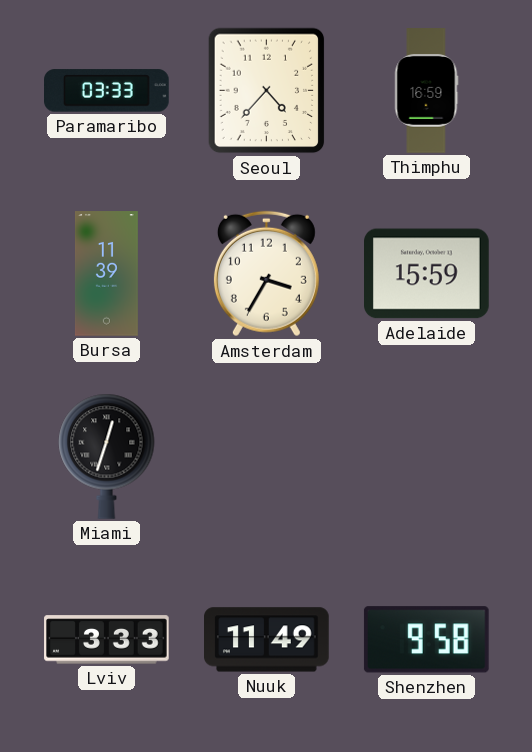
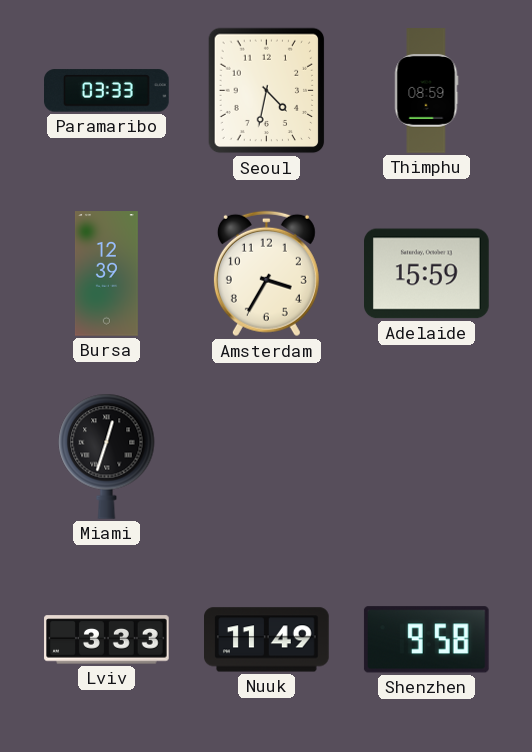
Seoul: 4:37 -> 4:32 (267, 91)
Thimphu: 16:59 -> 08:59 (427, 91)
Bursa: 11:39 -> 12:39 (106, 274)
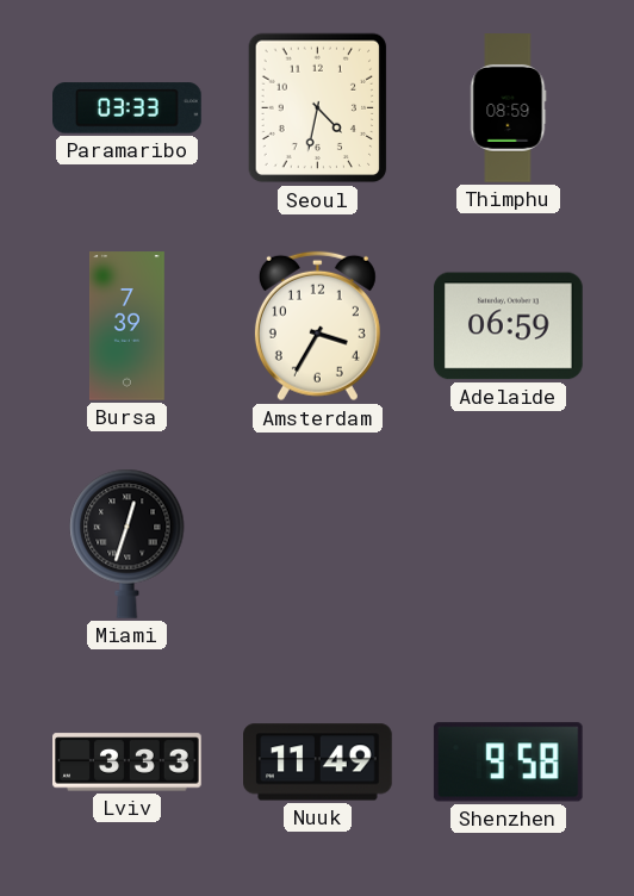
Bursa: 12:39 -> 7:39 (126, 326)
Adelaide: 15:59 -> 06:59 (509, 326)
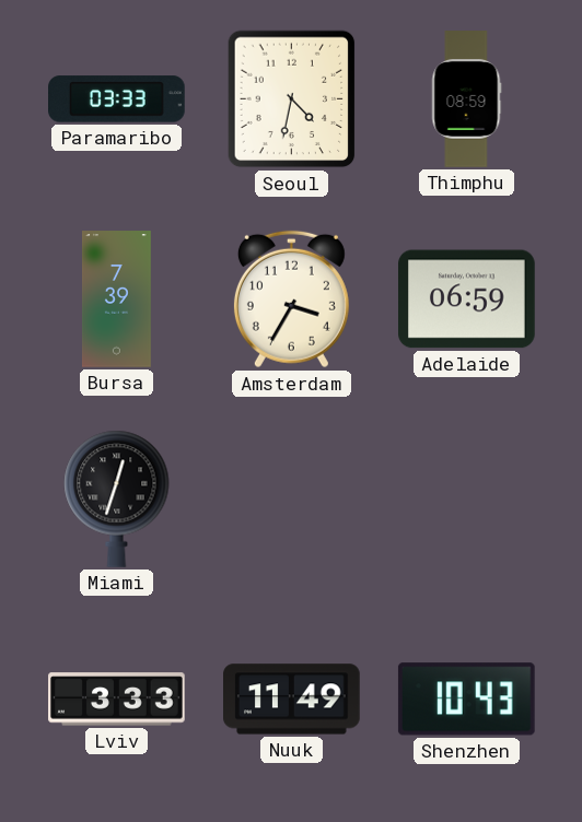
Shenzhen: 9:58 -> 10:43 (466, 700)
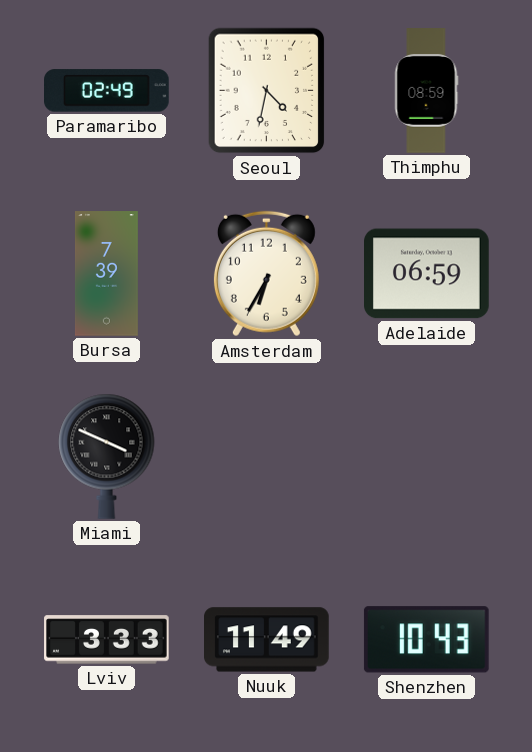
Paramaribo: 03:33 -> 02:49 (107, 91)
Amsterdam: 3:35 -> 6:35 (266, 274)
Miami: 12:33 -> 3:49 (107, 456)
